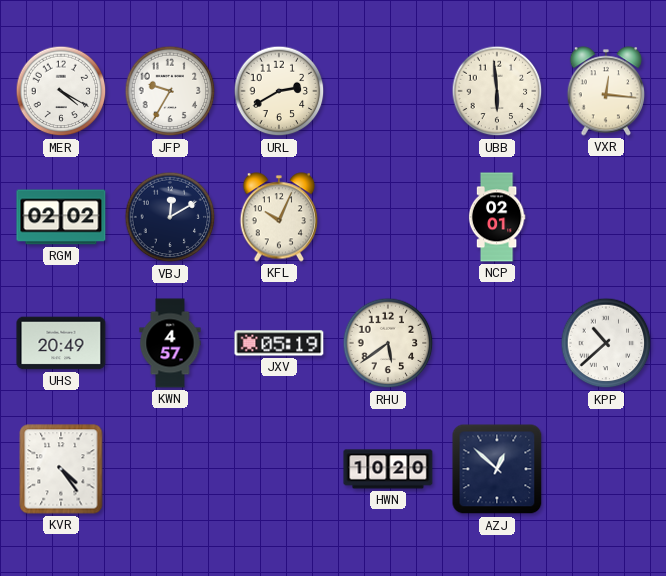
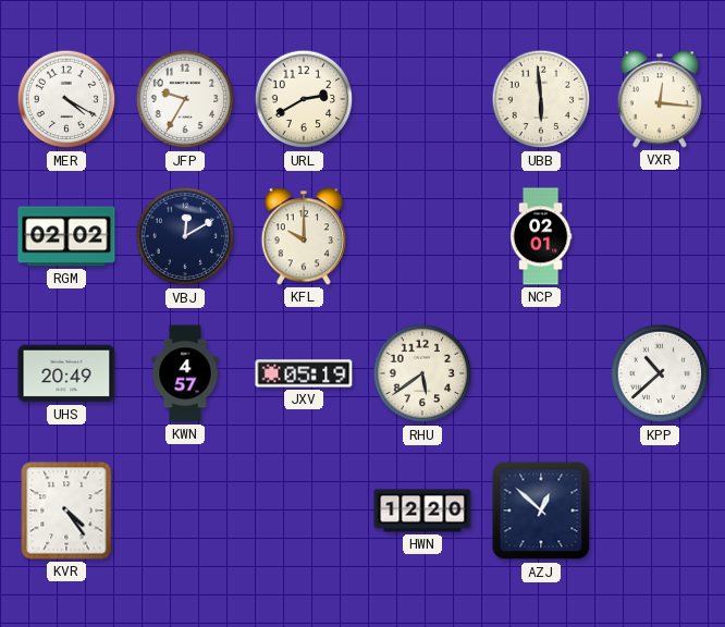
KFL: 10:04 -> 10:00 (303, 236)
HWN: 10:20 -> 12:20 (422, 511)
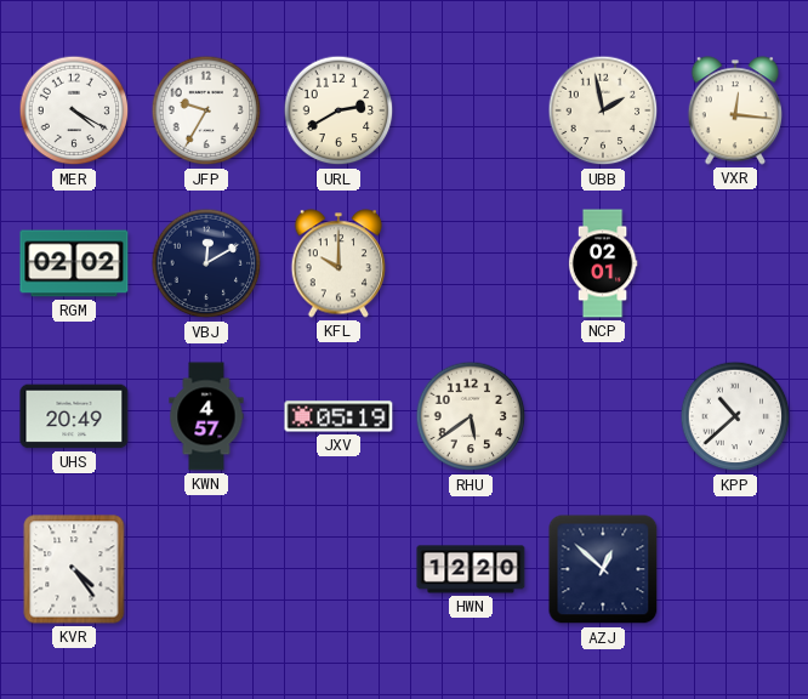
UBB: 5:59 -> 1:58 (603, 110)
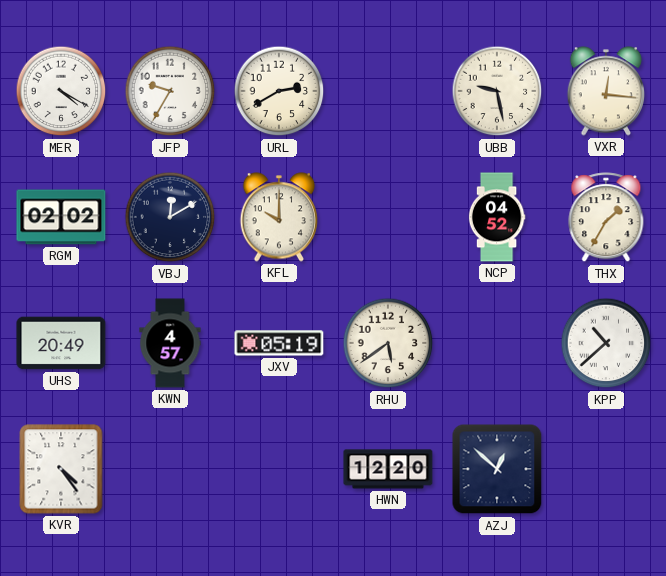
UBB: 1:58 -> 9:28 (497, 91)
NCP: 02:01 -> 04:52 (497, 217)
THX: none -> 1:35 (606, 218)
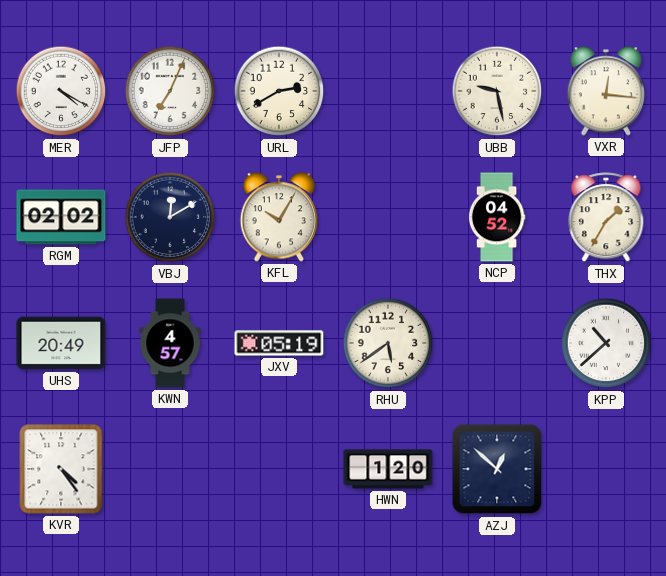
JFP: 9:35 -> 7:04 (170, 91)
KFL: 10:00 -> 10:05 (278, 217)
HWN: 12:20 -> 1:20 (388, 469)
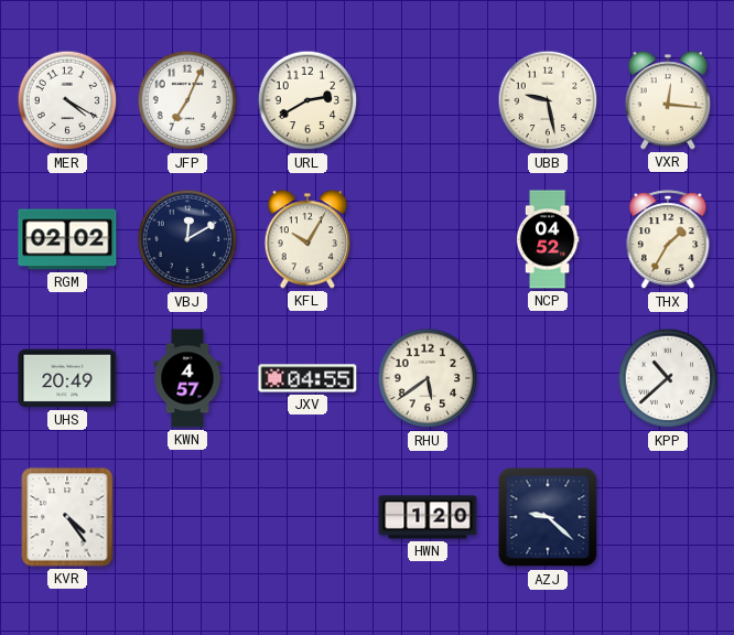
JXV: 05:19 -> 04:55 (307, 378)
AZJ: 12:52 -> 9:22 (548, 517)
